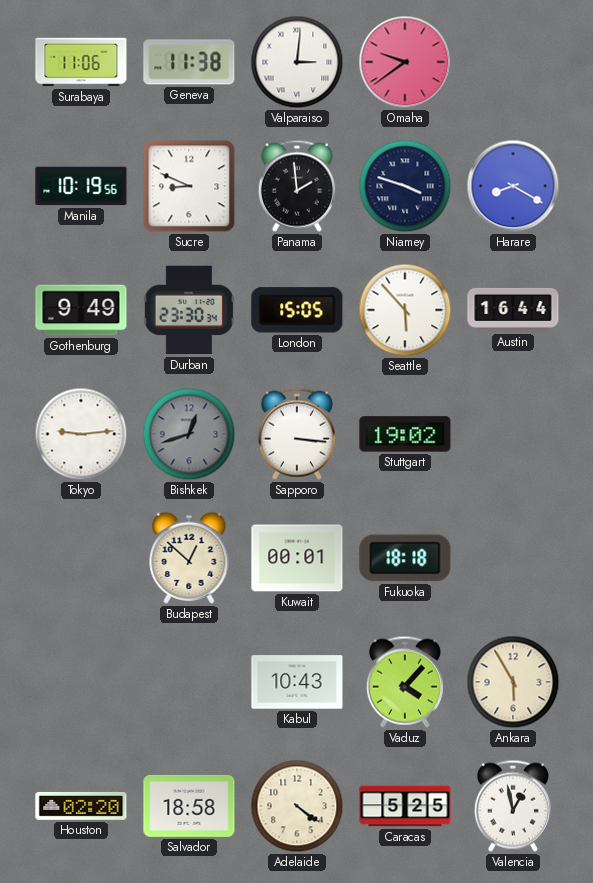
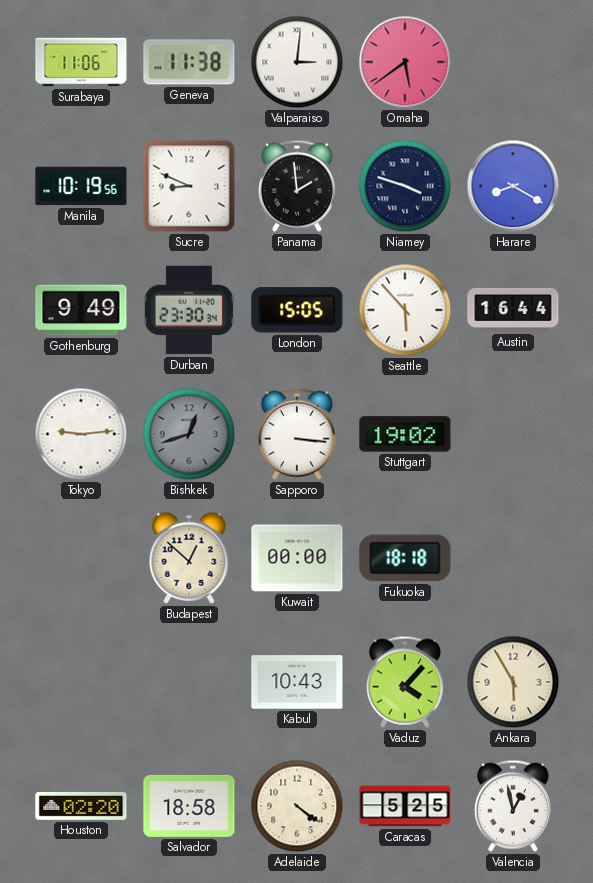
Omaha: 9:39 -> 5:39 (405, 62)
Kuwait: 00:01 -> 00:00 (297, 558)
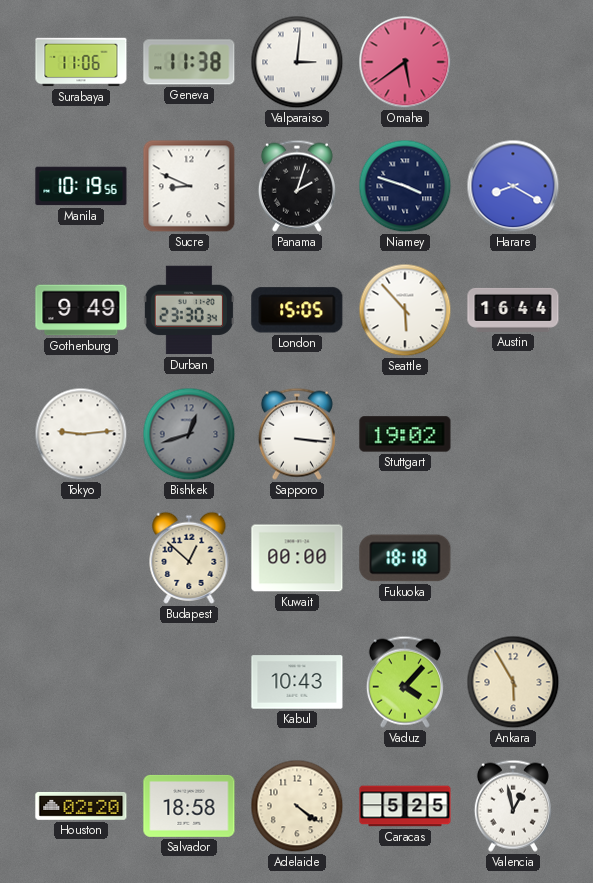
Panama: 1:59 -> 2:03 (297, 186)
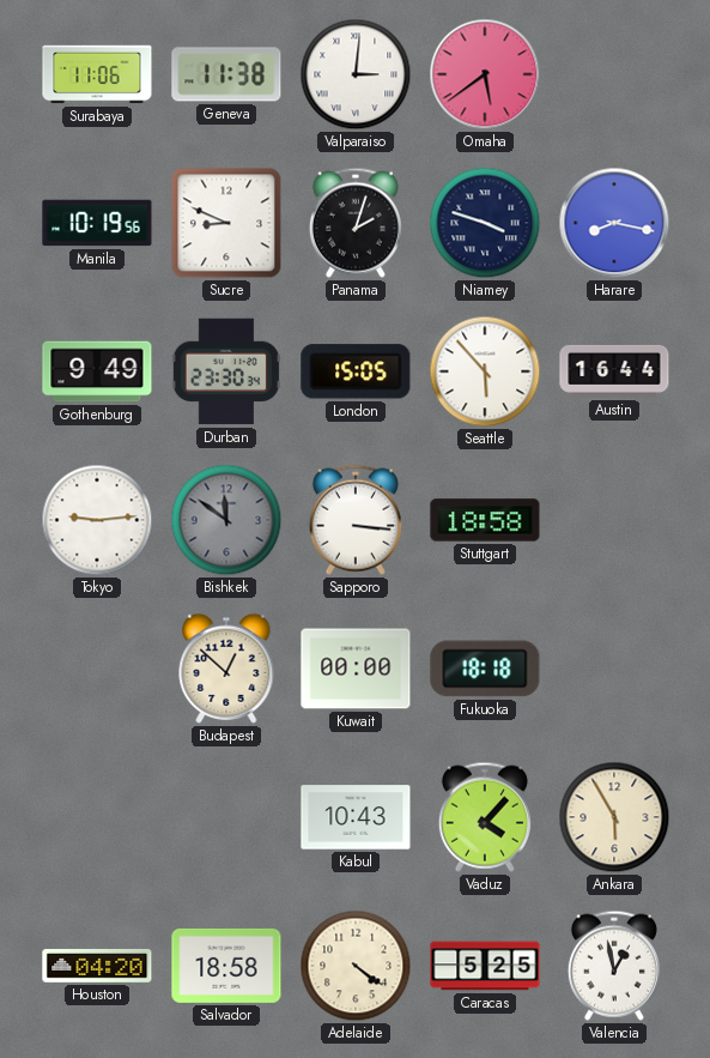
Harare: 8:20 -> 8:17 (614, 223)
Bishkek: 12:42 -> 11:51 (226, 520)
Stuttgart: 19:02 -> 18:58 (485, 520)
Houston: 02:20 -> 04:20 (97, 966)
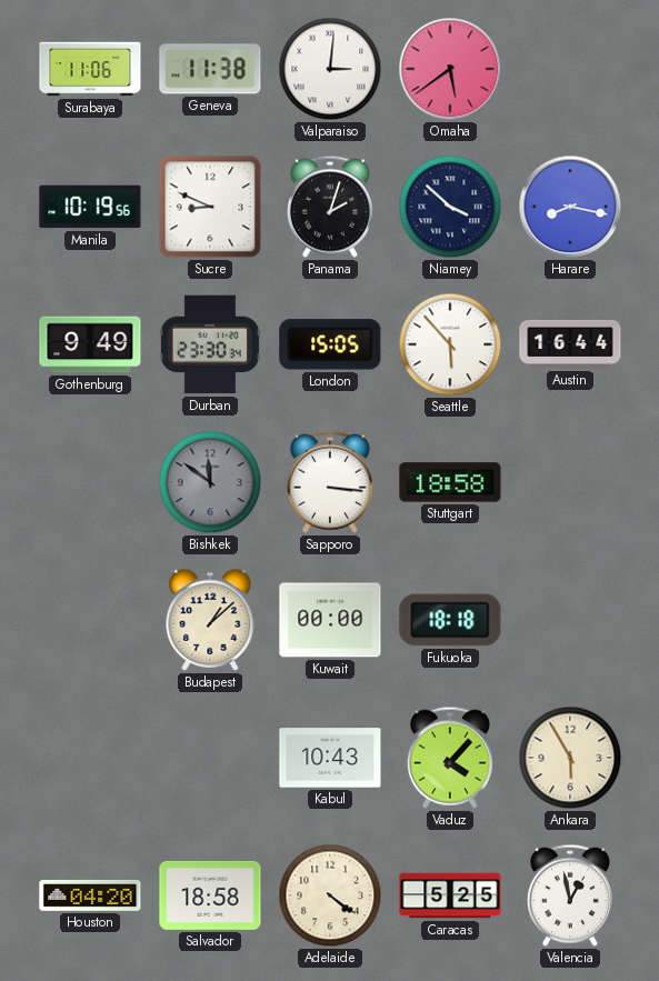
Niamey: 3:48 -> 3:52 (450, 207)
Tokyo: 9:14 -> none (97, 520)
Budapest: 12:52 -> 1:08 (210, 620)
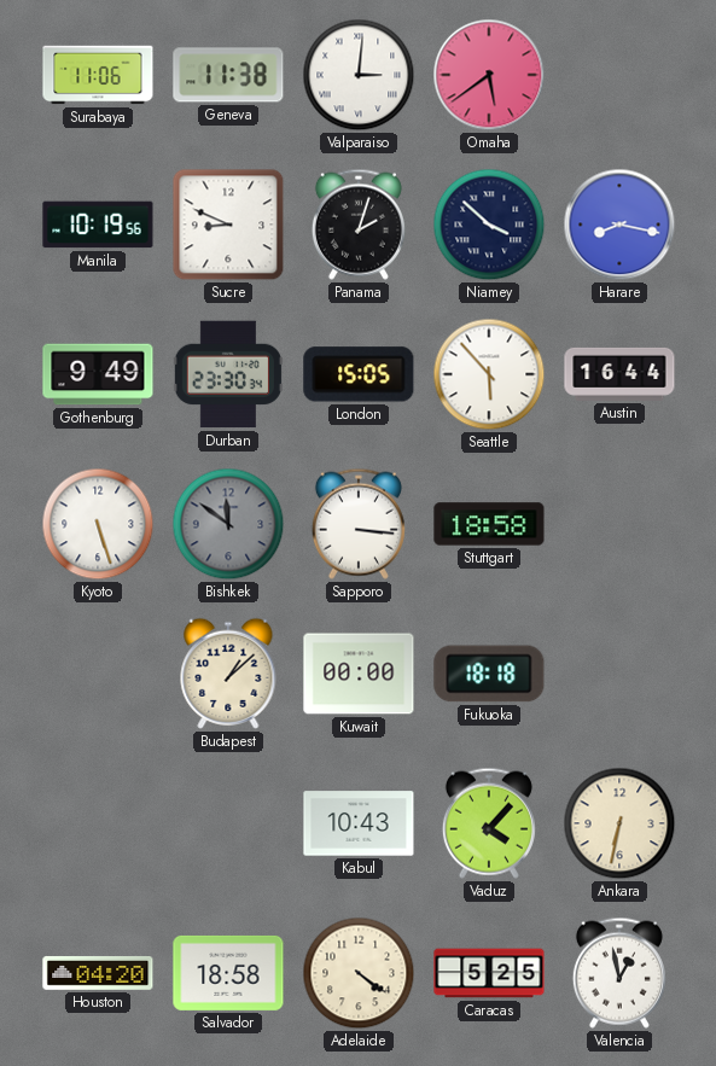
Kyoto: none -> 5:27 (98, 524)
Ankara: 5:55 -> 6:32 (619, 823)
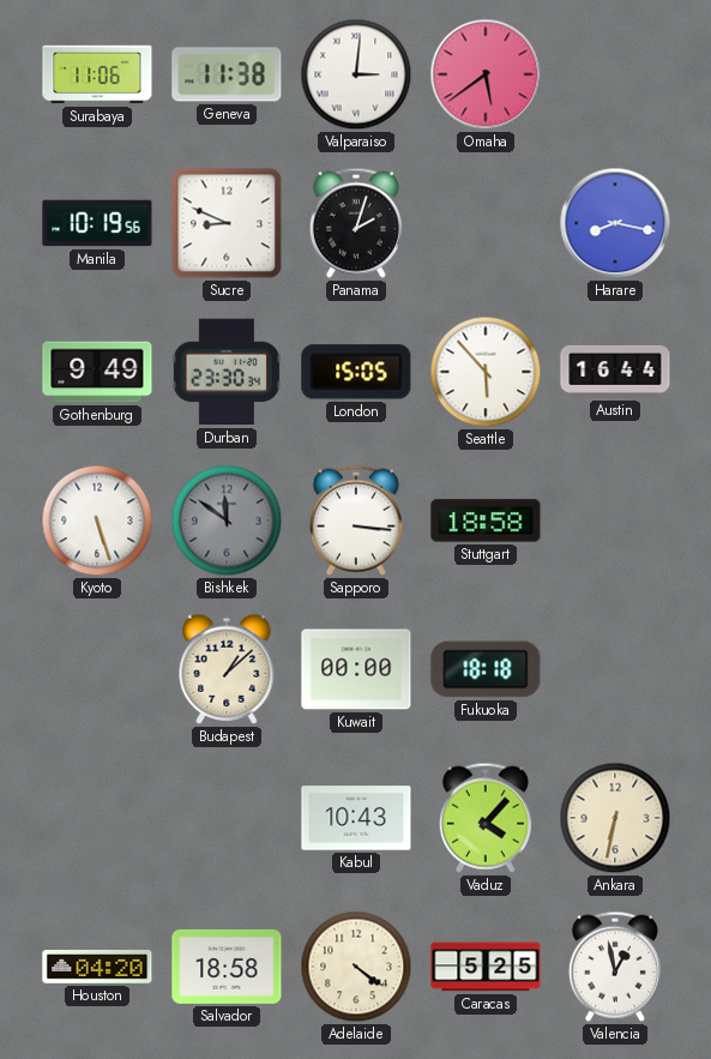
Niamey: 3:52 -> none (489, 225)
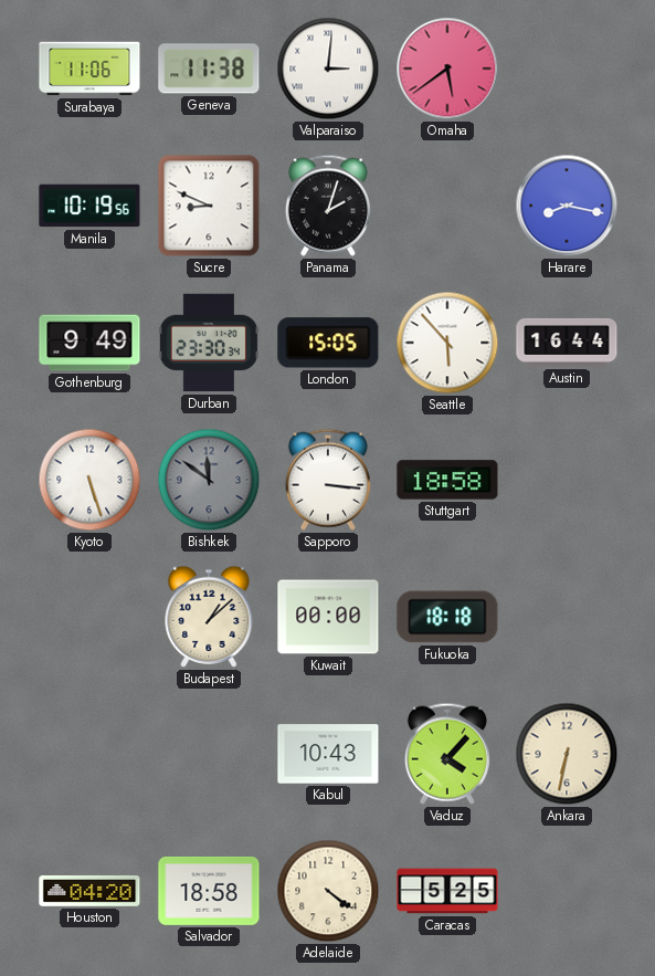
Valencia: 12:58 -> none (615, 967)
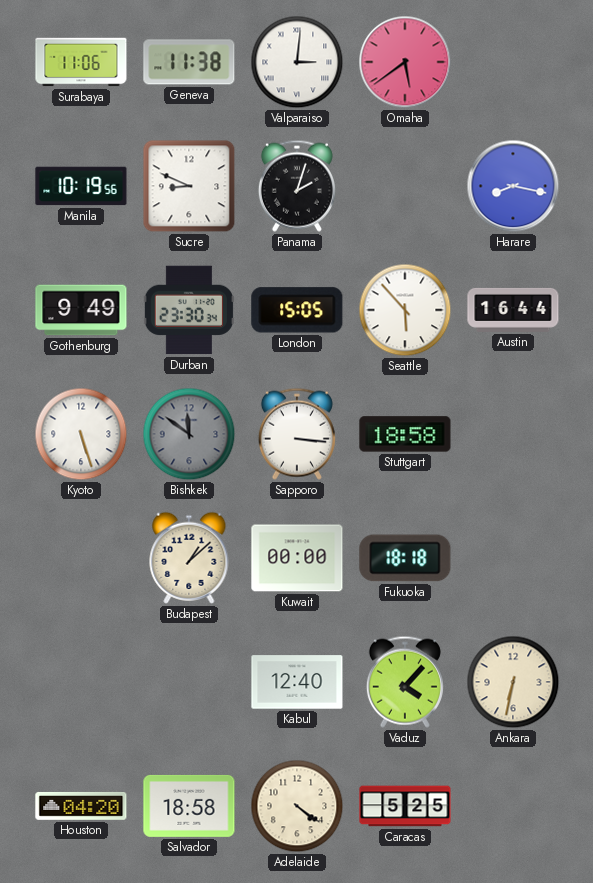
Kabul: 10:43 -> 12:40 (297, 682)
